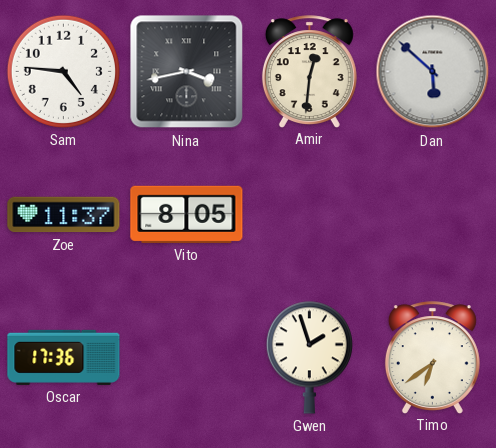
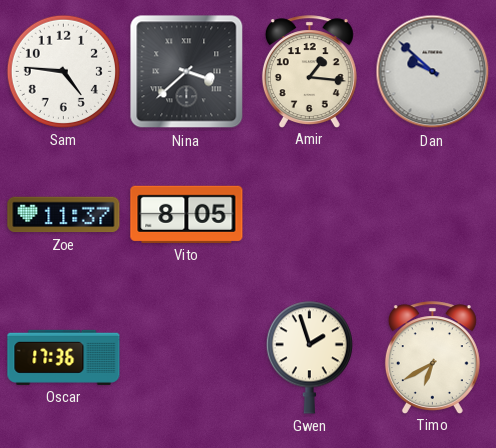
Nina: 3:43 -> 3:38 (187, 72)
Amir: 12:31 -> 1:16 (309, 71)
Dan: 5:52 -> 9:52 (433, 72)
Timo: 6:39 -> 6:40 (432, 357)
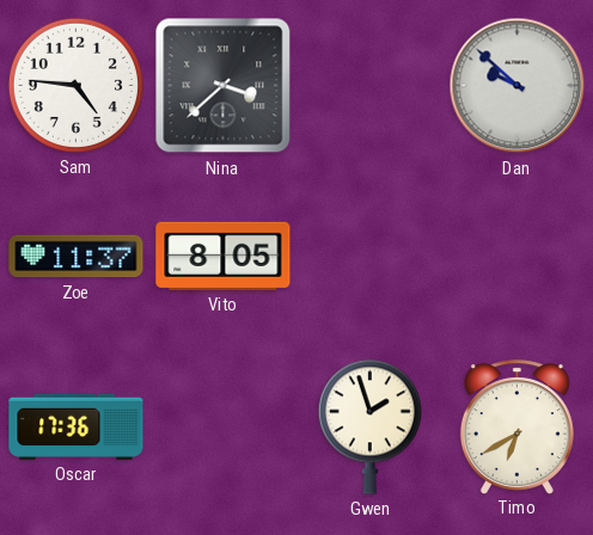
Amir: 1:16 -> none (309, 71)
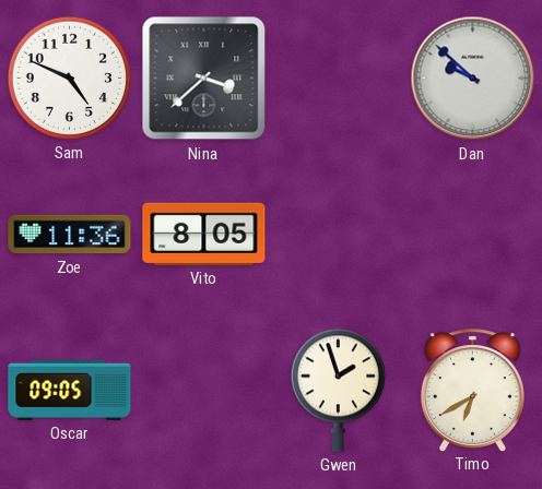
Sam: 4:46 -> 4:49 (69, 77)
Zoe: 11:37 -> 11:36 (70, 235)
Oscar: 17:36 -> 09:05 (70, 390)
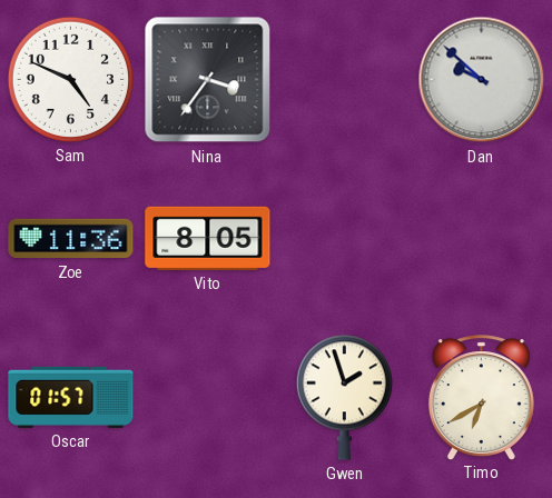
Nina: 3:38 -> 3:36 (208, 80)
Oscar: 09:05 -> 01:57 (71, 397)
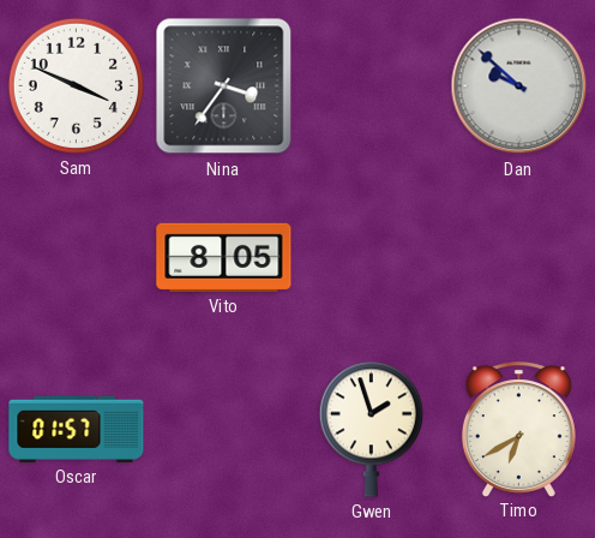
Sam: 4:49 -> 3:49 (76, 85)
Zoe: 11:36 -> none (71, 239)
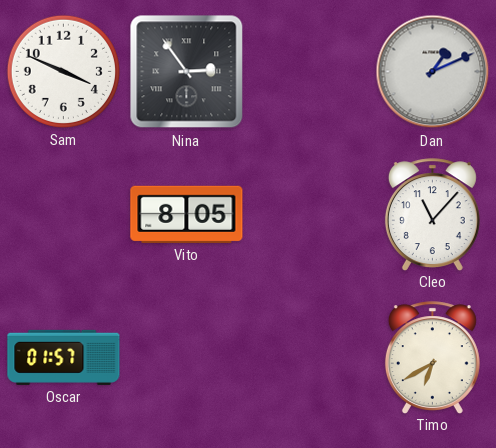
Nina: 3:36 -> 2:54 (187, 72)
Dan: 9:52 -> 1:11 (433, 72)
Cleo: none -> 11:07 (432, 214)
Gwen: 1:57 -> none (371, 429)
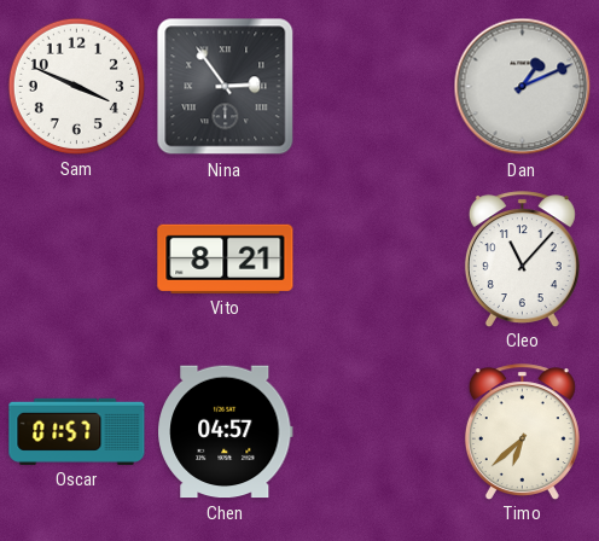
Vito: 8:05 -> 8:21 (226, 258)
Chen: none -> 04:57 (226, 432)
Timo: 6:40 -> 6:38 (522, 431)
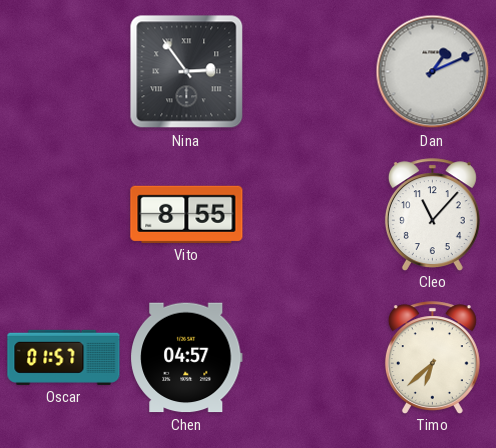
Sam: 3:49 -> none (76, 86)
Vito: 8:21 -> 8:55 (187, 214)
